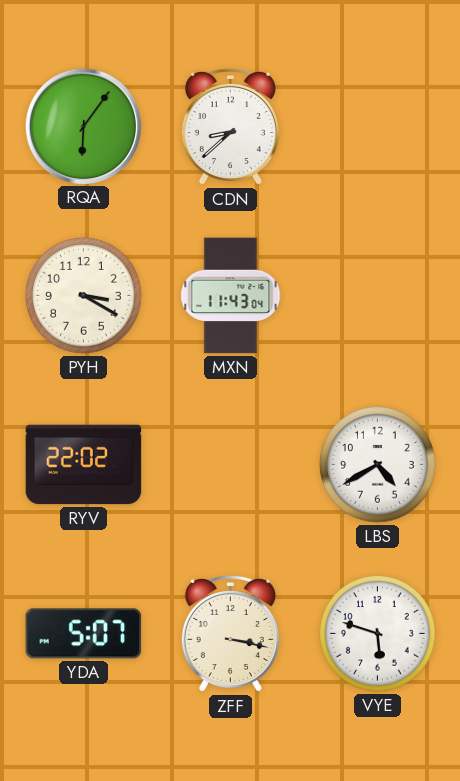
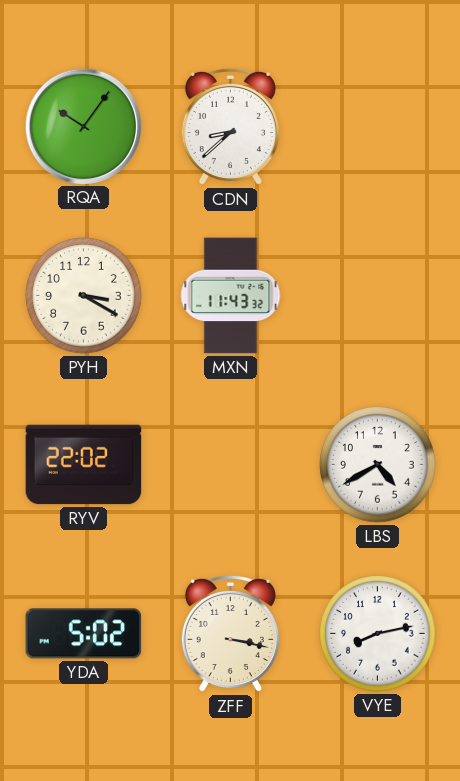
RQA: 6:06 -> 10:06 (83, 126)
MXN: 11:43:04 -> 11:43:32 (231, 296)
YDA: 5:07 -> 5:02 (84, 634)
VYE: 5:48 -> 8:13 (378, 634)
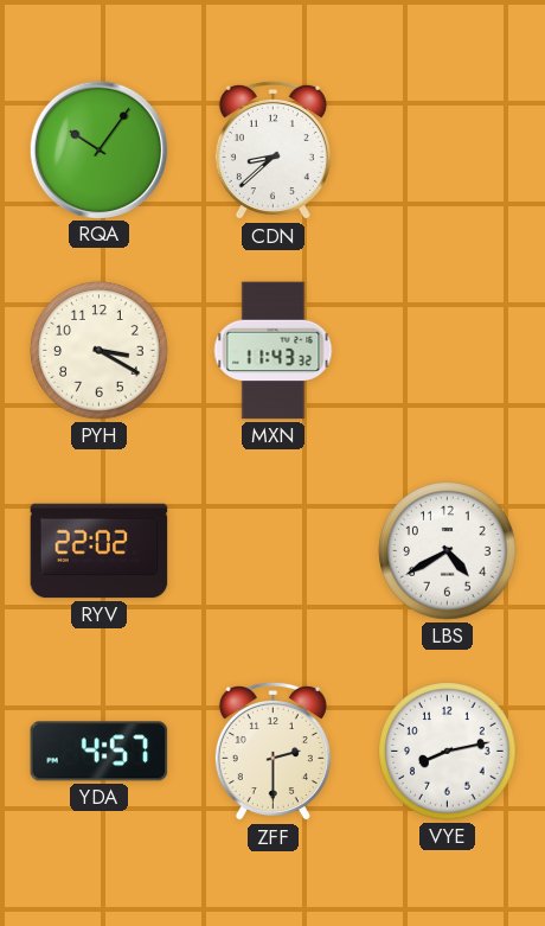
YDA: 5:02 -> 4:57 (100, 752)
ZFF: 3:17 -> 2:30 (272, 752)
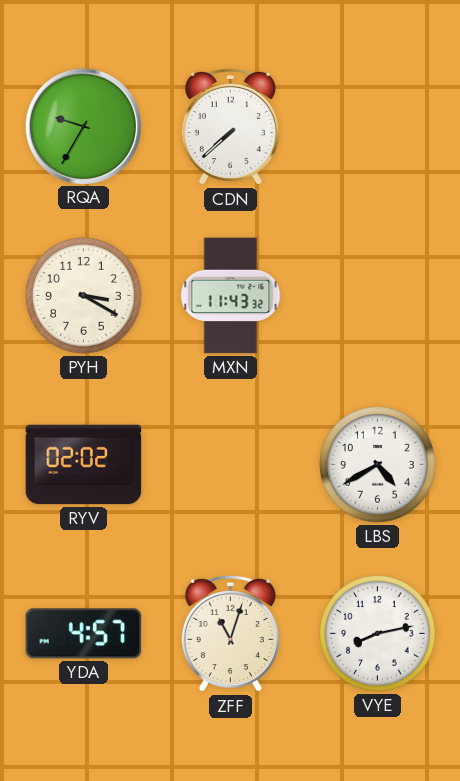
RQA: 10:06 -> 9:35 (83, 126)
CDN: 8:38 -> 7:38 (230, 127)
RYV: 22:02 -> 02:02 (84, 465)
ZFF: 2:30 -> 11:03 (230, 634)
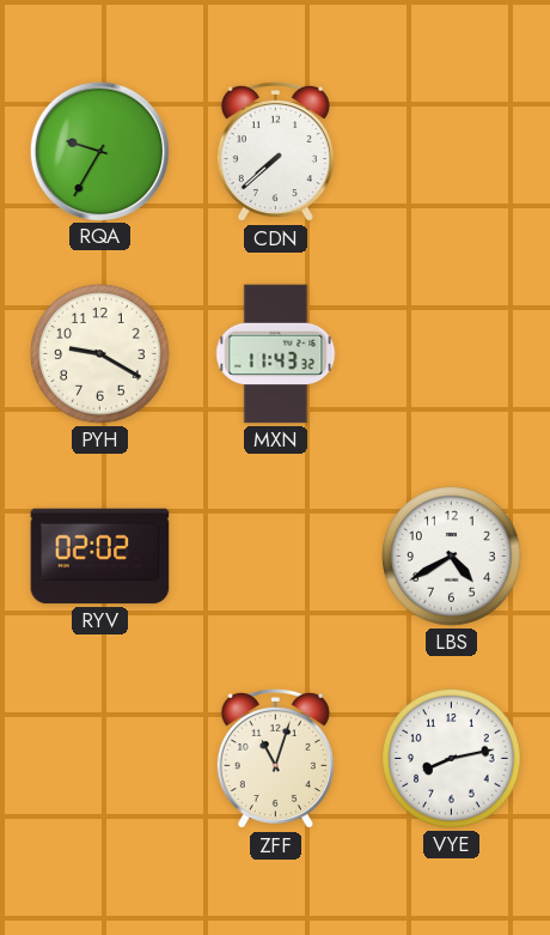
PYH: 3:20 -> 9:20 (100, 354)
YDA: 4:57 -> none (84, 634)
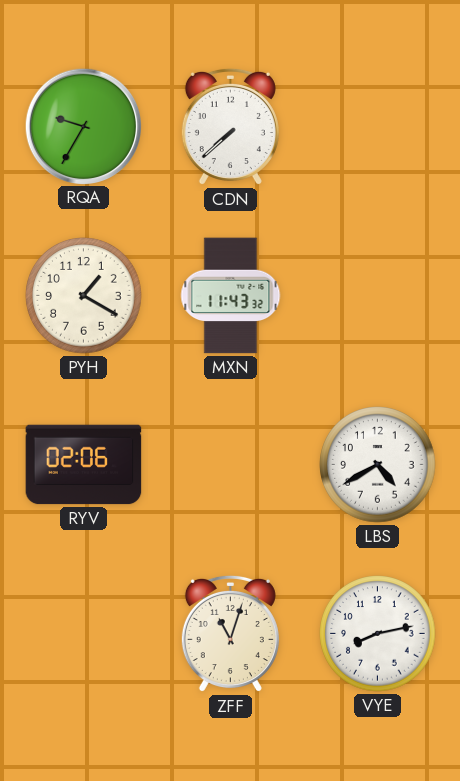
PYH: 9:20 -> 1:20 (84, 296)
RYV: 02:02 -> 02:06 (84, 465)
